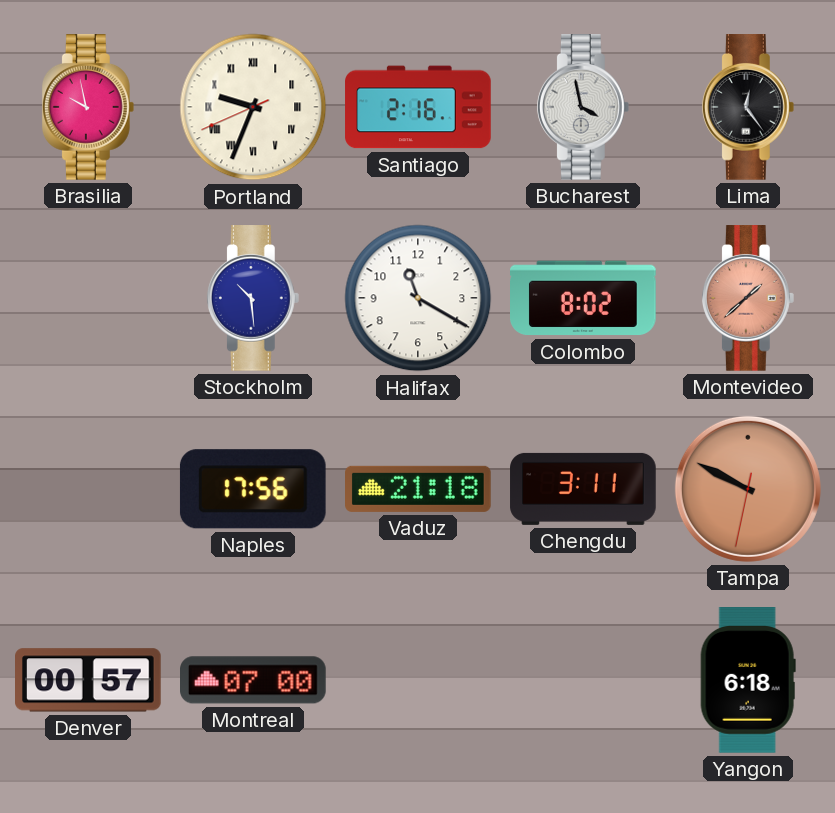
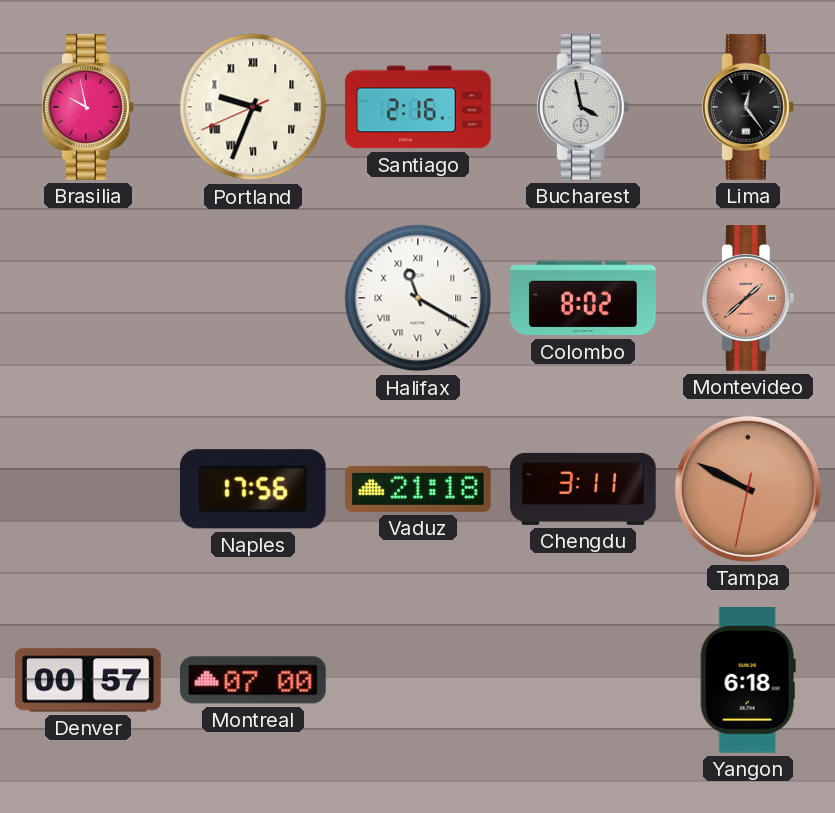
Stockholm: 10:29 -> none (253, 298)
Halifax numerals: Arabic -> Roman (418, 298)
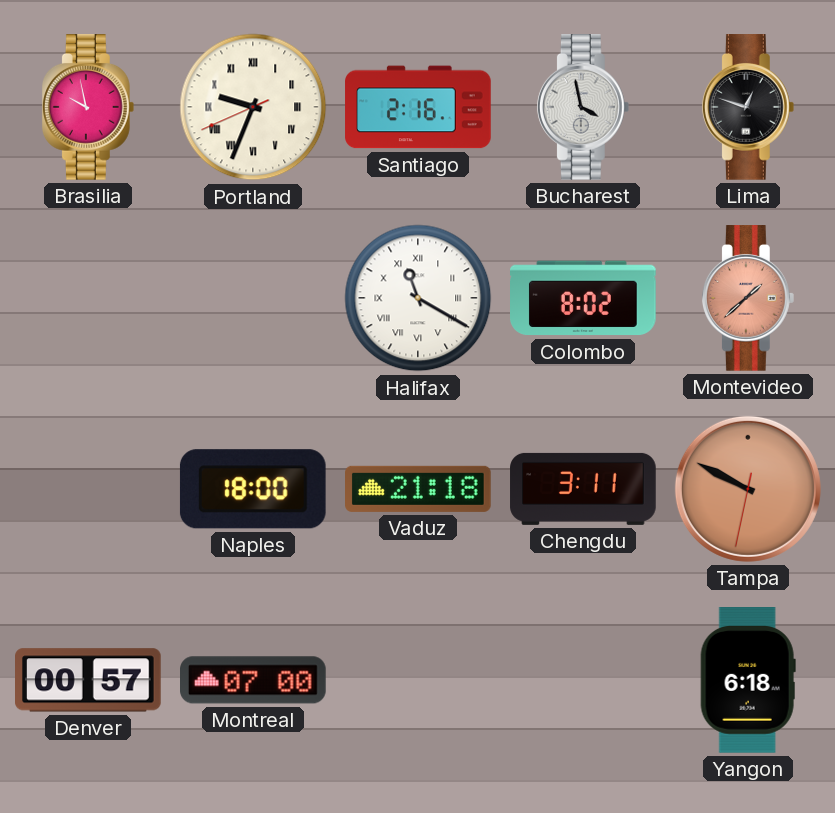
Lima: 12:24 -> 12:48 (748, 107)
Naples: 17:56 -> 18:00 (253, 489)
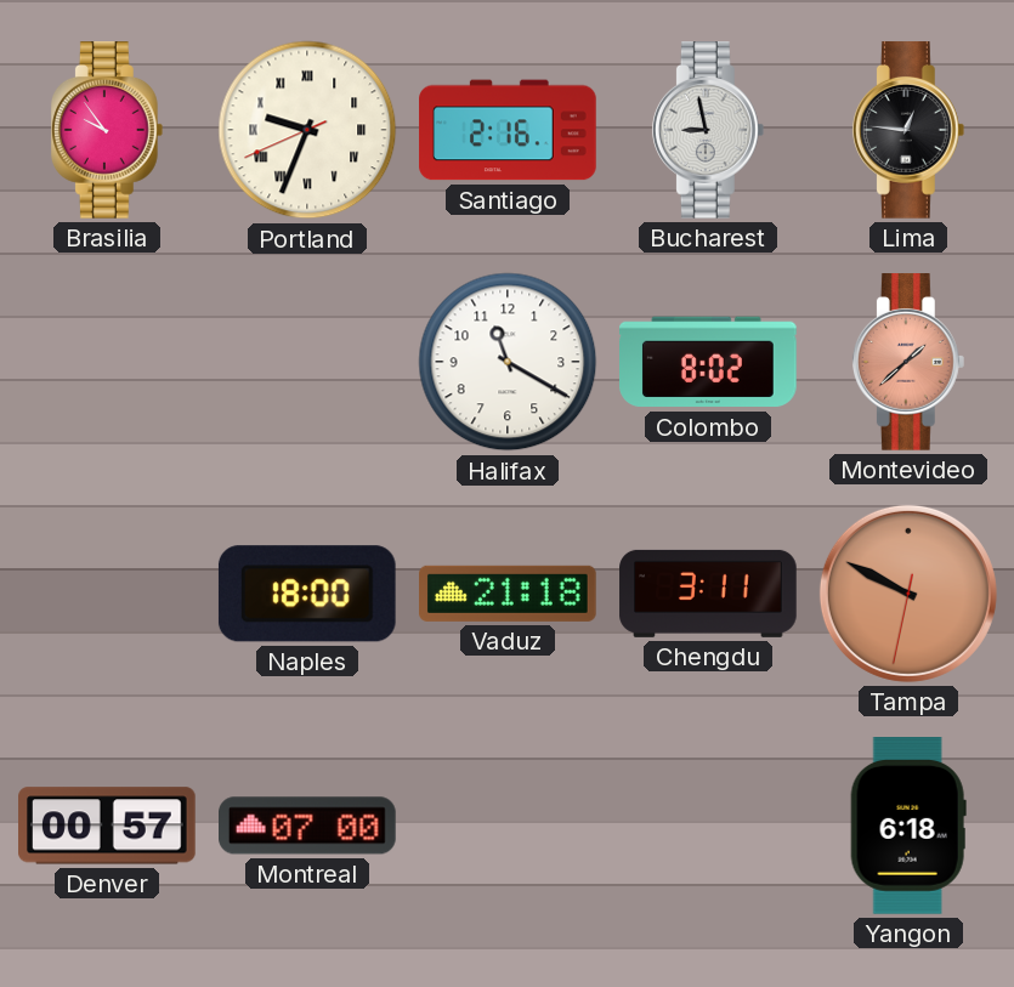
Brasilia: 9:58 -> 9:54 (107, 130)
Bucharest: 3:58 -> 8:58 (708, 130)
Lima: 12:48 -> 12:46 (908, 130)
Halifax numerals: Roman -> Arabic (508, 362)
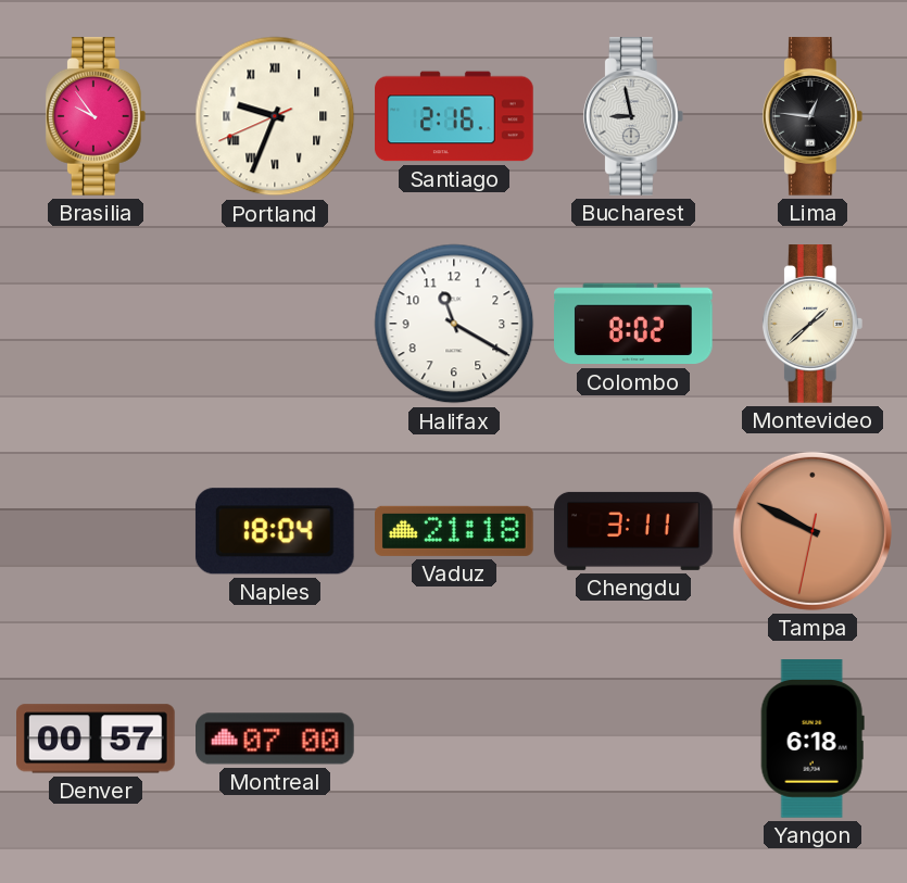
Montevideo dial: salmon -> cream (812, 324)
Naples: 18:00 -> 18:04 (275, 531)
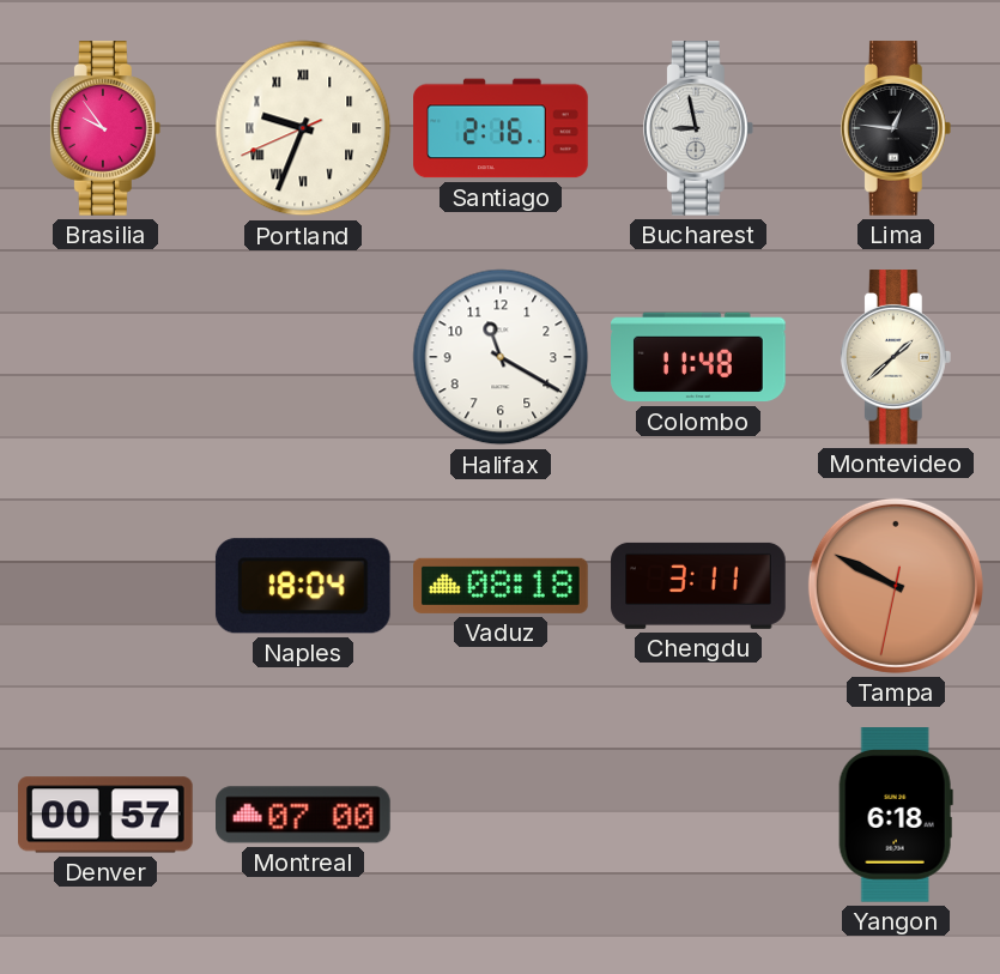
Colombo: 8:02 -> 11:48 (699, 357)
Vaduz: 21:18 -> 08:18 (501, 586)
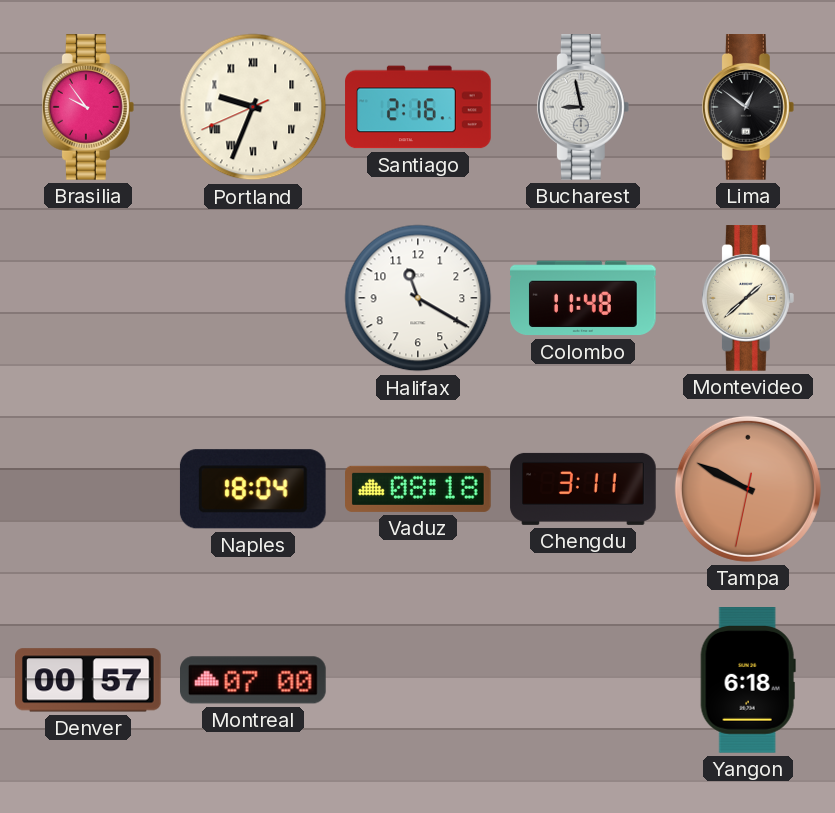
Lima: 12:46 -> 12:51 (748, 107)
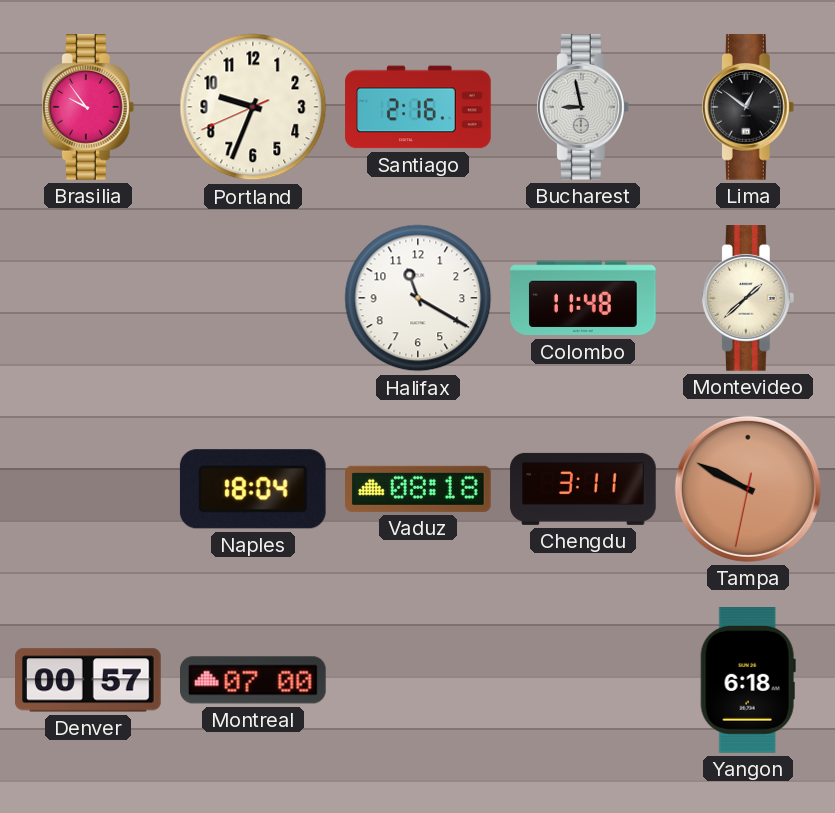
Portland numerals: Roman -> Arabic (253, 107)
